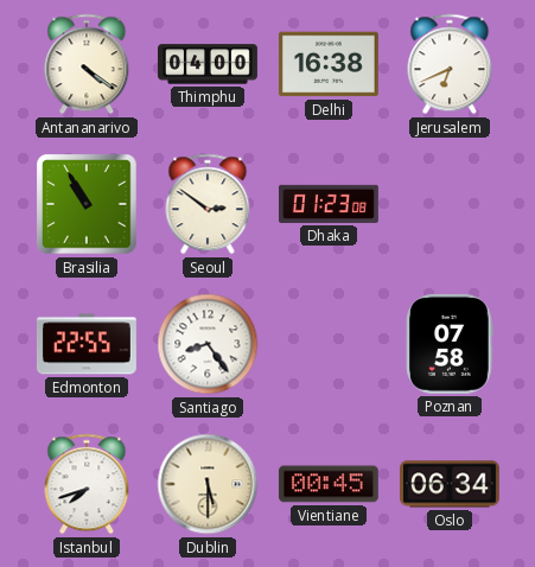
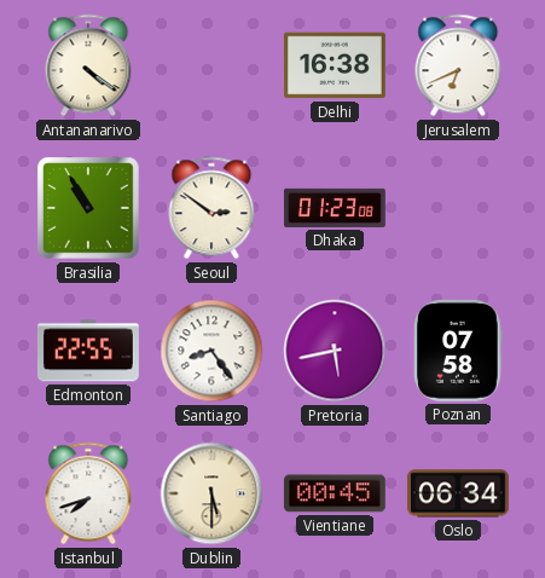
Thimphu: 04:00 -> none (209, 64)
Pretoria: none -> 5:43 (335, 351)
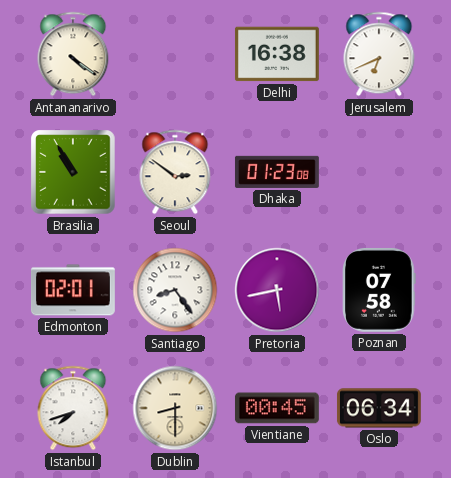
Edmonton: 22:55 -> 02:01 (73, 290)
Dublin: 5:30 -> 8:30 (175, 408)
